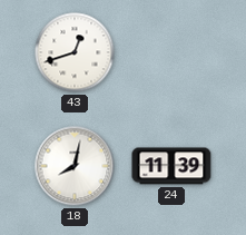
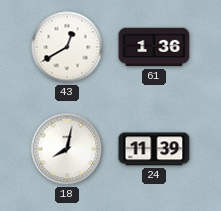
43: 12:42 -> 12:40 (67, 47)
61: none -> 1:36 (154, 47)
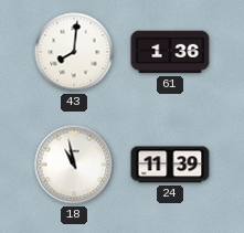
43: 12:40 -> 8:01 (74, 52)
18: 8:02 -> 10:58 (74, 165)
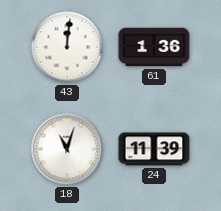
43: 8:01 -> 12:01 (67, 47)
18: 10:58 -> 11:03 (67, 149)
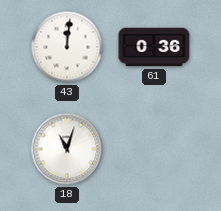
61: 1:36 -> 0:36 (154, 47)
24: 11:39 -> none (154, 149)
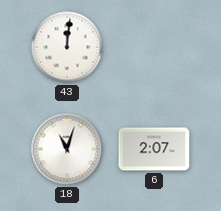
61: 0:36 -> none (154, 47)
6: none -> 2:07 (154, 149)
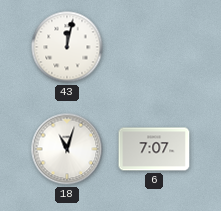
43: 12:01 -> 12:02 (67, 47)
6: 2:07 -> 7:07 (154, 149)
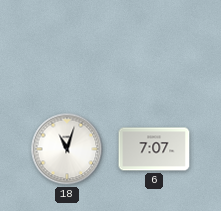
43: 12:02 -> none (67, 47)
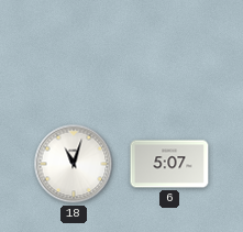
6: 7:07 -> 5:07 (169, 164)
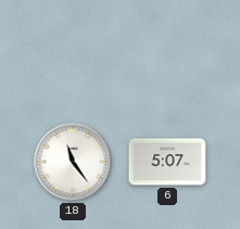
18: 11:03 -> 11:24 (73, 162)
